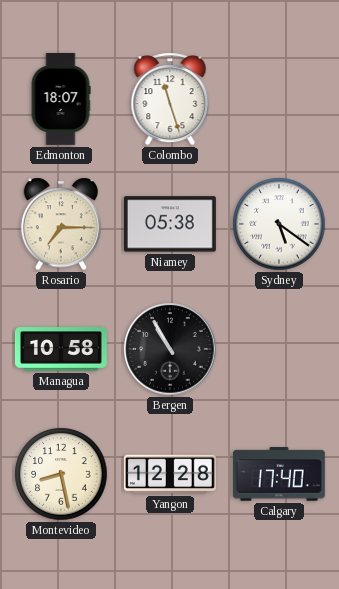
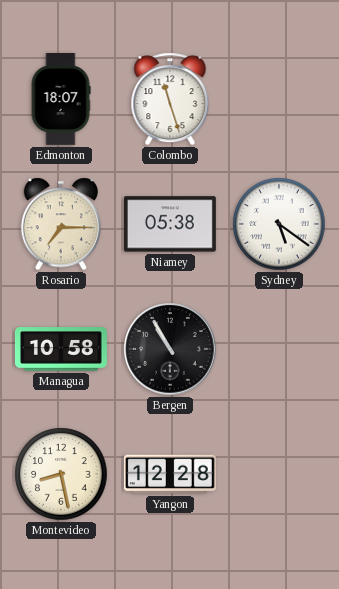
Calgary: 17:40 -> none (279, 474)
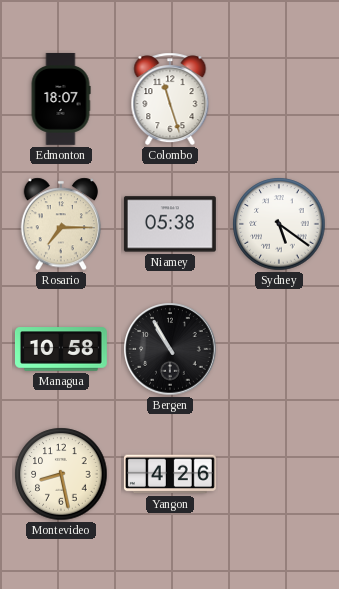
Yangon: 12:28 -> 4:26 (170, 474)
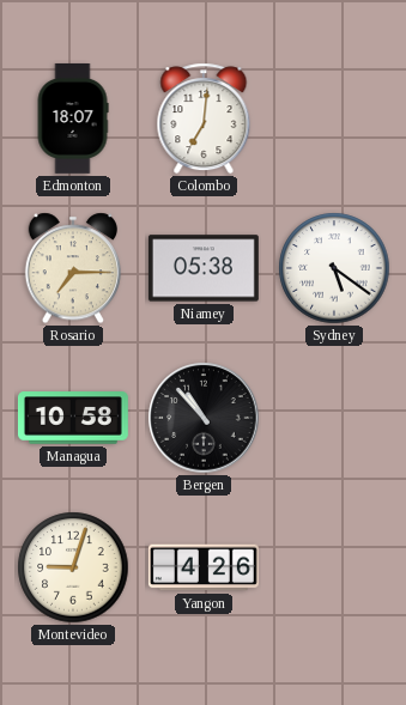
Colombo: 11:27 -> 7:01 (204, 118)
Bergen: 10:55 -> 10:53 (204, 418)
Montevideo: 8:28 -> 9:03 (73, 567)
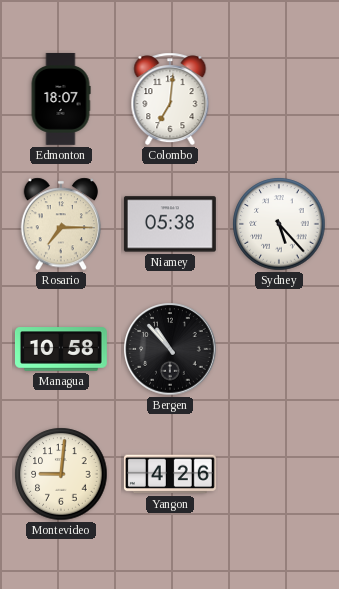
Sydney: 5:21 -> 5:23 (279, 224)
Montevideo: 9:03 -> 9:01 (61, 474)
